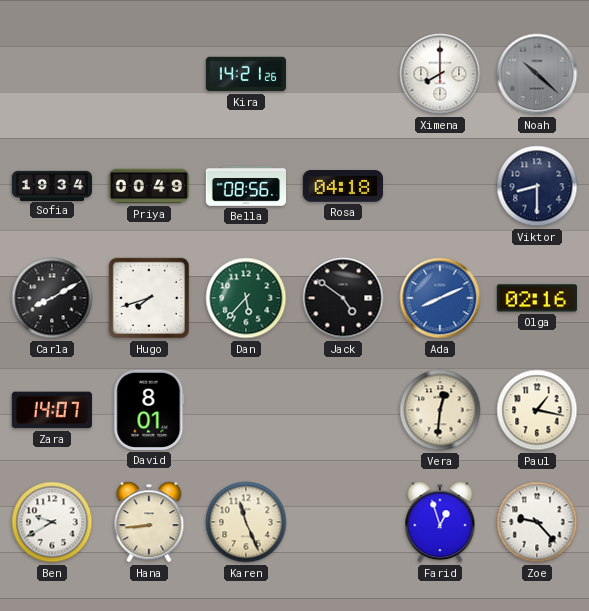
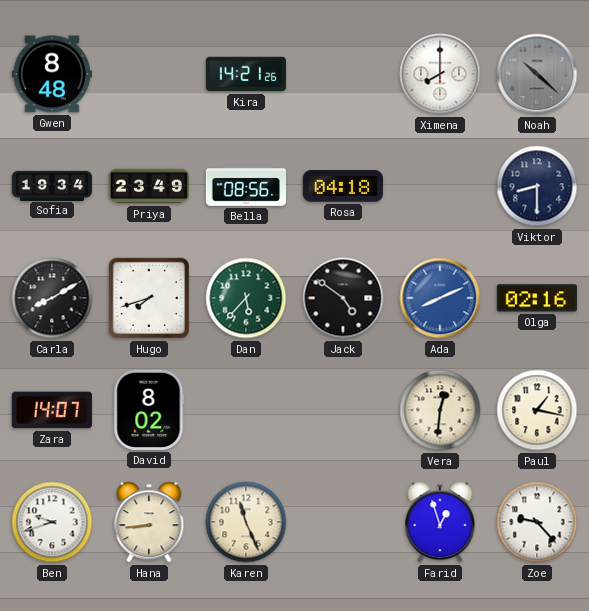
Gwen: none -> 8:48 (52, 74)
Priya: 00:49 -> 23:49 (148, 186)
David: 8:01 -> 8:02 (149, 410)
Ben: 9:40 -> 9:42 (52, 522)
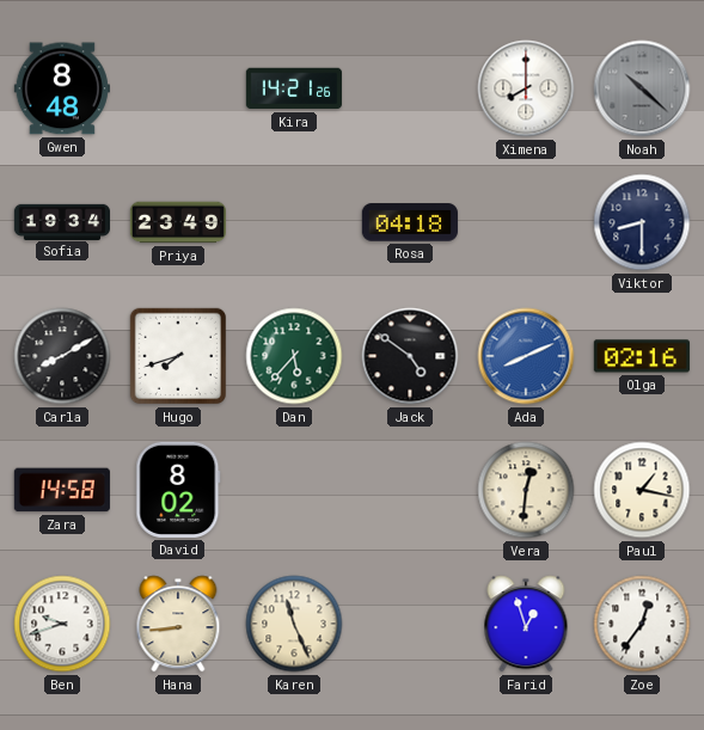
Bella: 08:56 -> none (245, 186)
Zara: 14:07 -> 14:58 (62, 490)
Zoe: 9:23 -> 12:36 (642, 624)
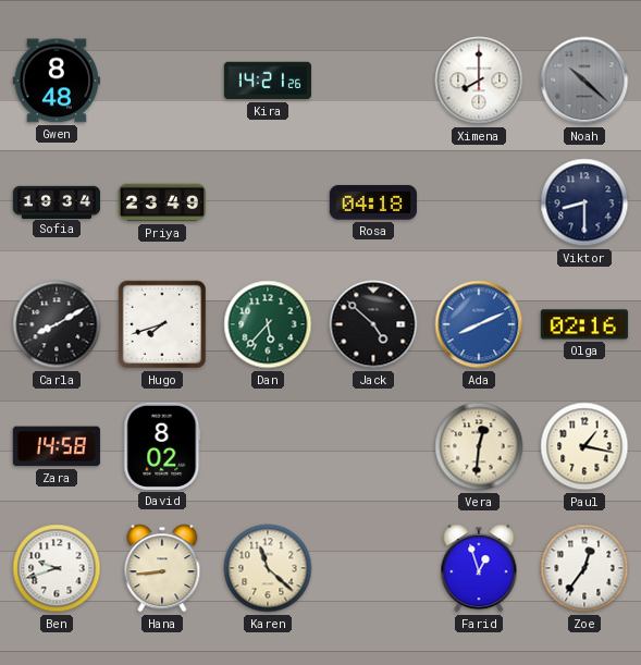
Jack: 4:51 -> 4:52 (373, 324)
Karen: 11:26 -> 11:22 (268, 568)
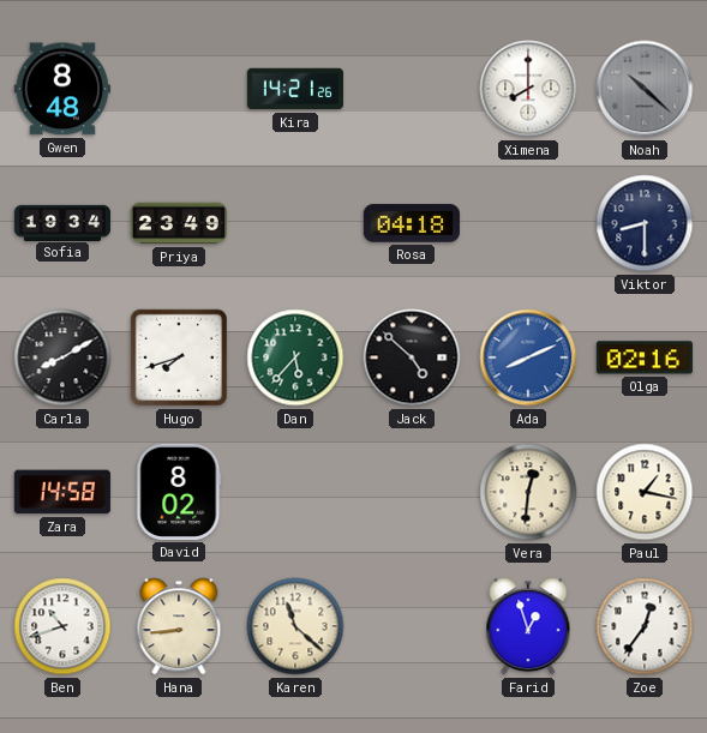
Ben: 9:42 -> 10:42 (62, 626)
